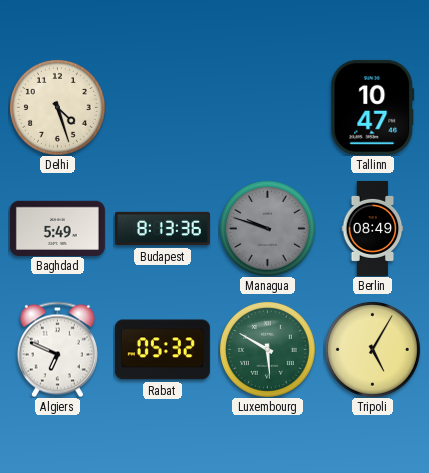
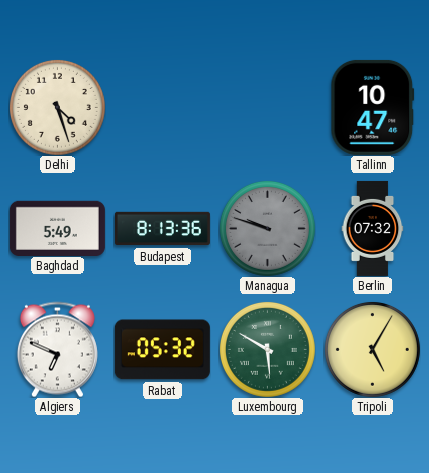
Berlin: 08:49 -> 07:32 (373, 228)
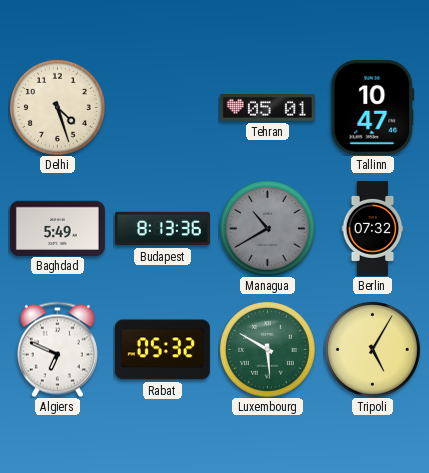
Tehran: none -> 05:01 (267, 108)
Managua: 9:48 -> 10:40 (267, 228)
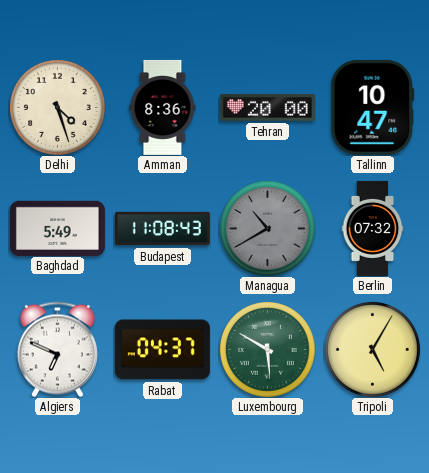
Amman: none -> 8:36 (163, 107)
Tehran: 05:01 -> 20:00 (267, 108)
Budapest: 8:13 -> 11:08 (162, 229)
Rabat: 05:32 -> 04:37 (162, 350)
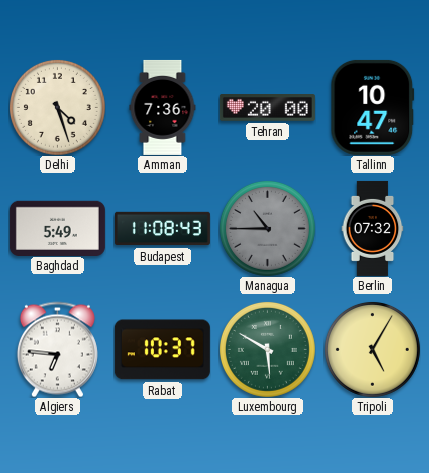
Amman: 8:36 -> 7:36 (163, 107)
Managua: 10:40 -> 10:45 (267, 228)
Algiers: 6:49 -> 6:46 (57, 349)
Rabat: 04:37 -> 10:37 (162, 350)
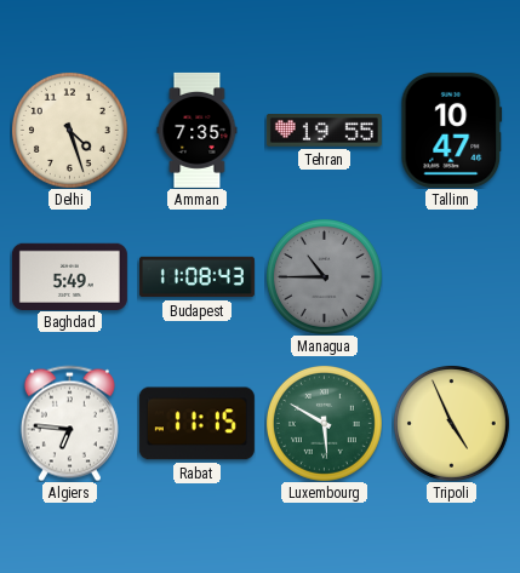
Amman: 7:36 -> 7:35 (198, 130)
Tehran: 20:00 -> 19:55 (324, 131)
Berlin: 07:32 -> none (373, 228)
Rabat: 10:37 -> 11:15 (196, 424)
Tripoli: 5:05 -> 4:56 (451, 423)
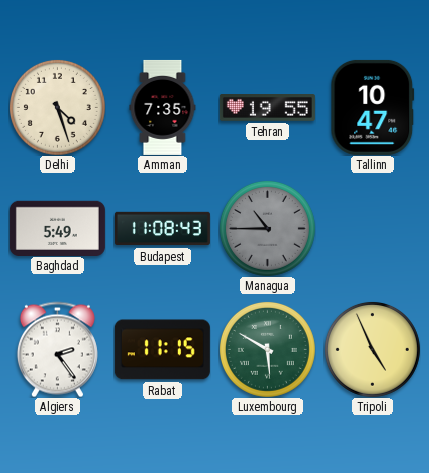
Algiers: 6:46 -> 2:24 (57, 349)
